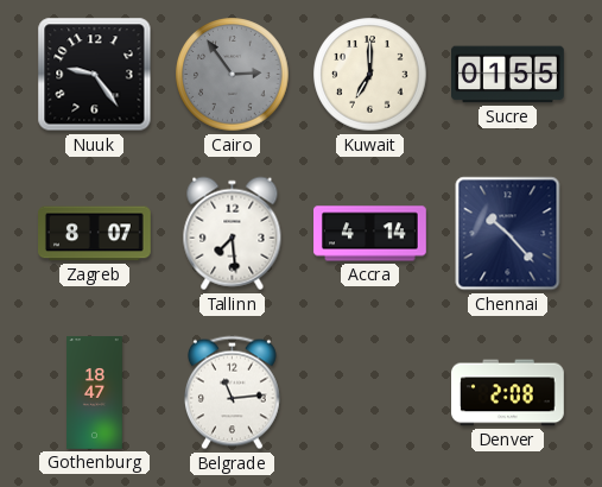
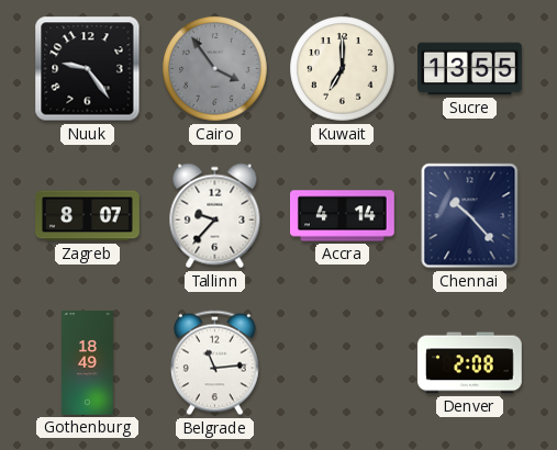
Cairo: 2:54 -> 3:54 (215, 69)
Sucre: 01:55 -> 13:55 (470, 69)
Tallinn: 7:29 -> 9:37 (215, 216)
Gothenburg: 18:47 -> 18:49 (88, 363)
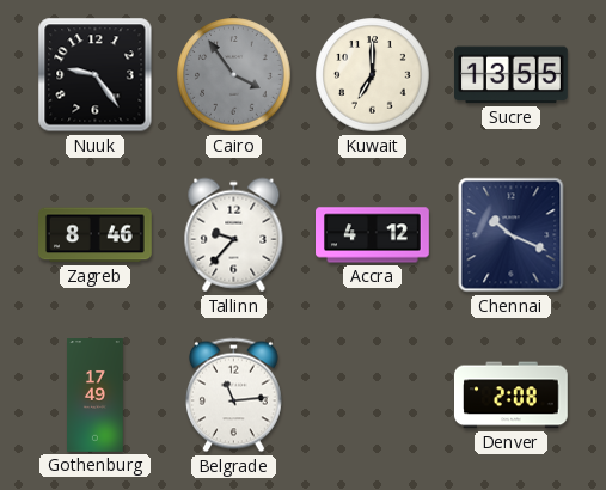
Zagreb: 8:07 -> 8:46 (96, 235)
Accra: 4:14 -> 4:12 (373, 235)
Chennai: 10:23 -> 10:19 (512, 235)
Gothenburg: 18:49 -> 17:49 (96, 396)
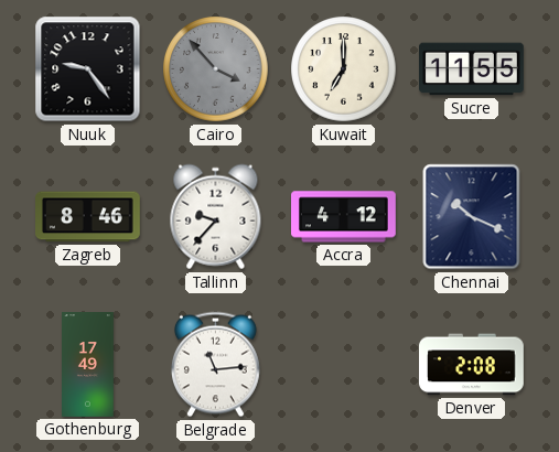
Cairo: 3:54 -> 3:53 (216, 69)
Sucre: 13:55 -> 11:55 (472, 69)
